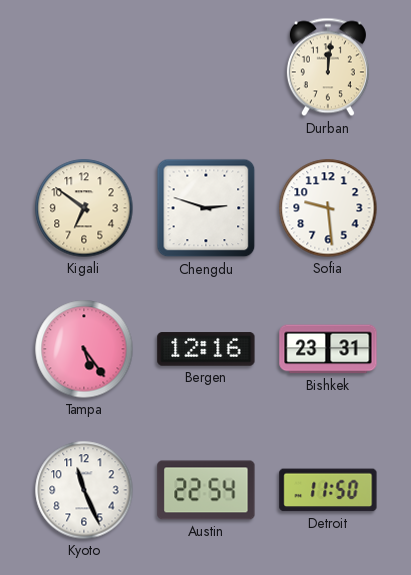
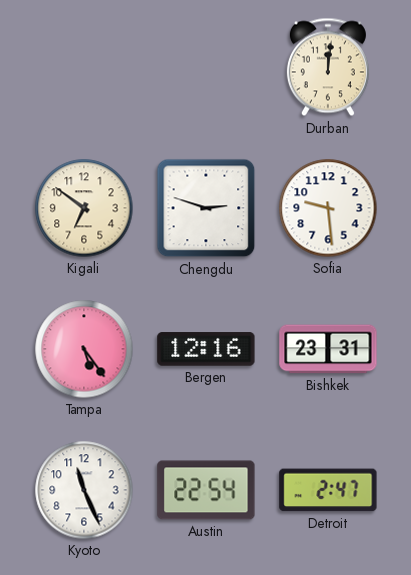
Detroit: 11:50 -> 2:47 (328, 490)
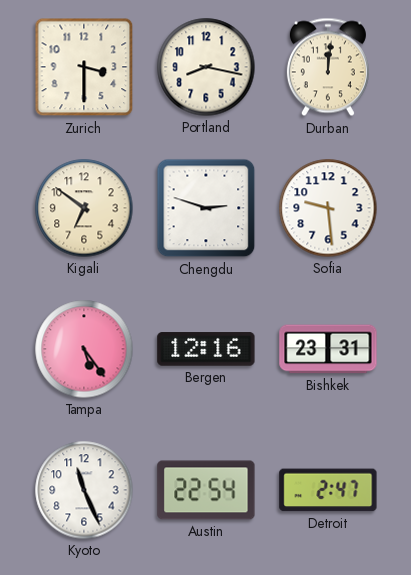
Zurich: none -> 3:30 (84, 67)
Portland: none -> 8:17 (206, 67)
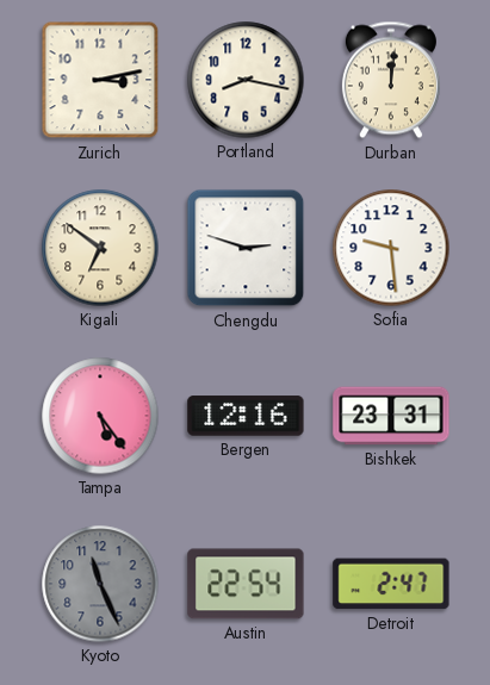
Zurich: 3:30 -> 3:13 (100, 80)
Kyoto dial: white -> grey (100, 584)
